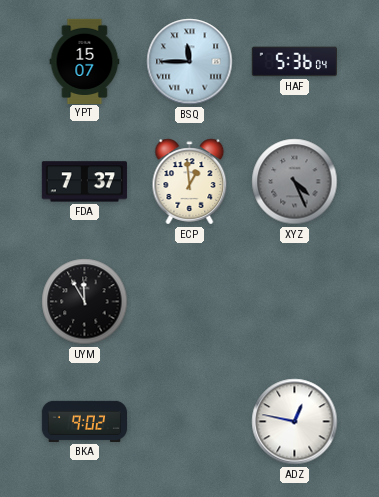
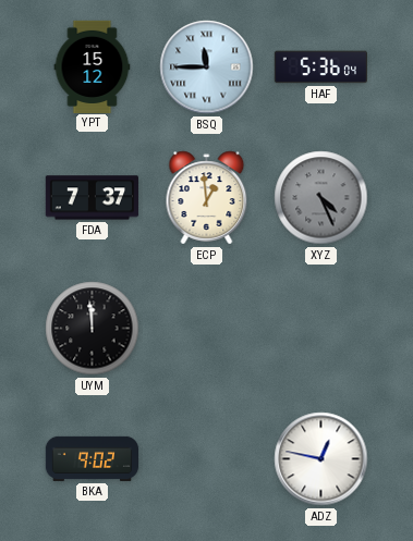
YPT: 15:07 -> 15:12 (93, 66)
UYM: 11:55 -> 11:59 (93, 329)
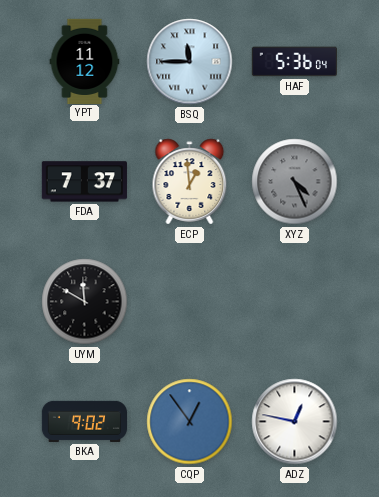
YPT: 15:12 -> 11:12 (85, 61)
UYM: 11:59 -> 11:50 (85, 302)
CQP: none -> 12:54 (190, 422)
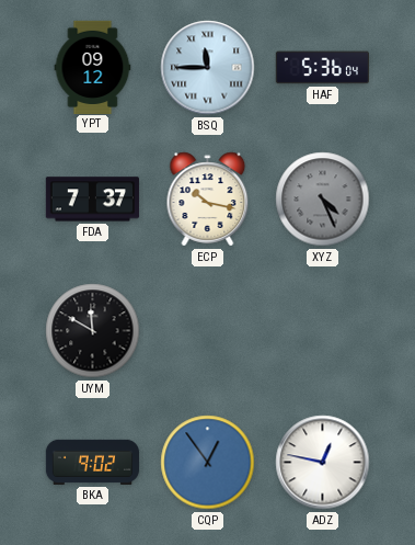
YPT: 11:12 -> 09:12 (93, 67)
ECP: 12:59 -> 10:17 (208, 200)
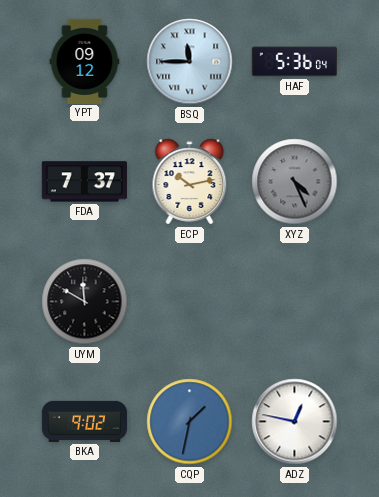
ECP: 10:17 -> 10:13 (190, 182)
CQP: 12:54 -> 1:32 (190, 422)
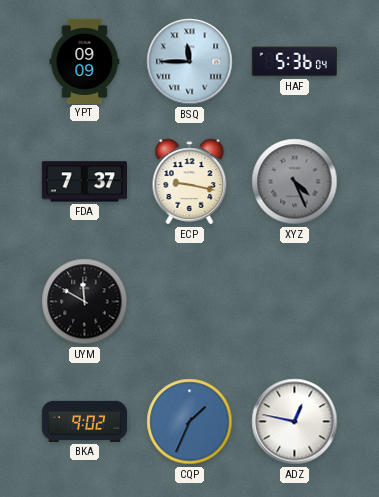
YPT: 09:12 -> 09:09 (85, 61)
ECP: 10:13 -> 9:17 (190, 182)
CQP: 1:32 -> 1:34 (190, 422)
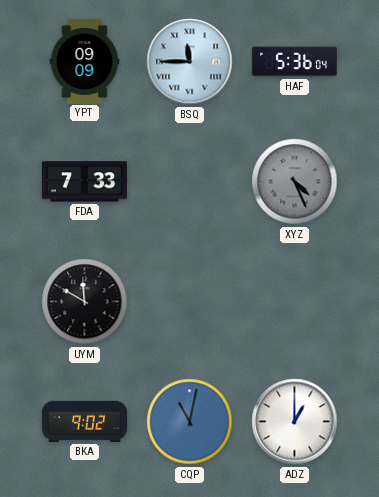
FDA: 7:37 -> 7:33 (84, 182)
ECP: 9:17 -> none (190, 182)
CQP: 1:34 -> 11:02 (190, 422)
ADZ: 12:47 -> 1:00 (295, 422)
